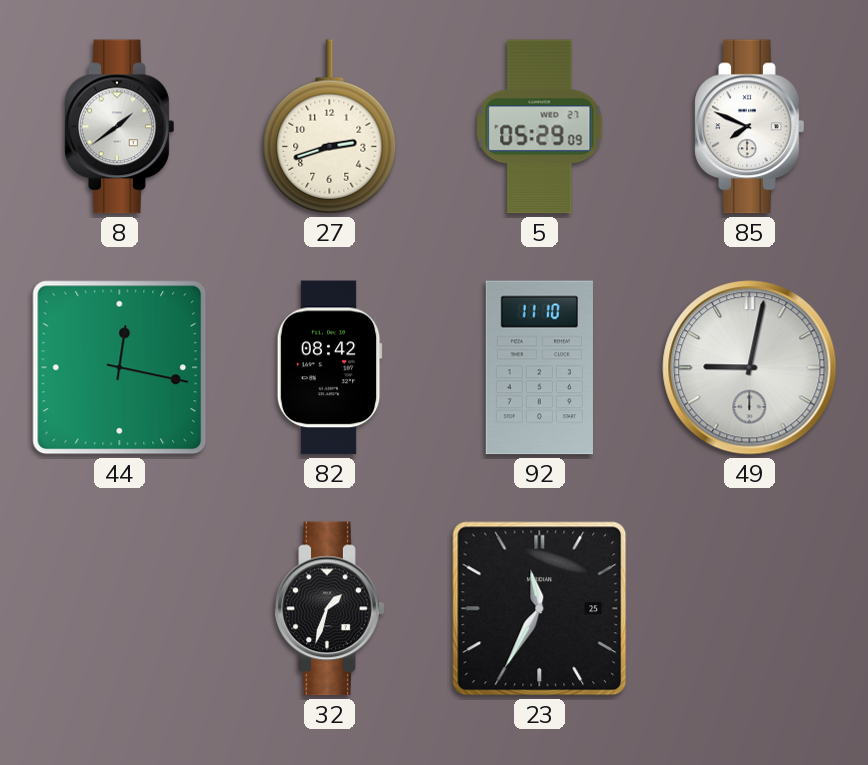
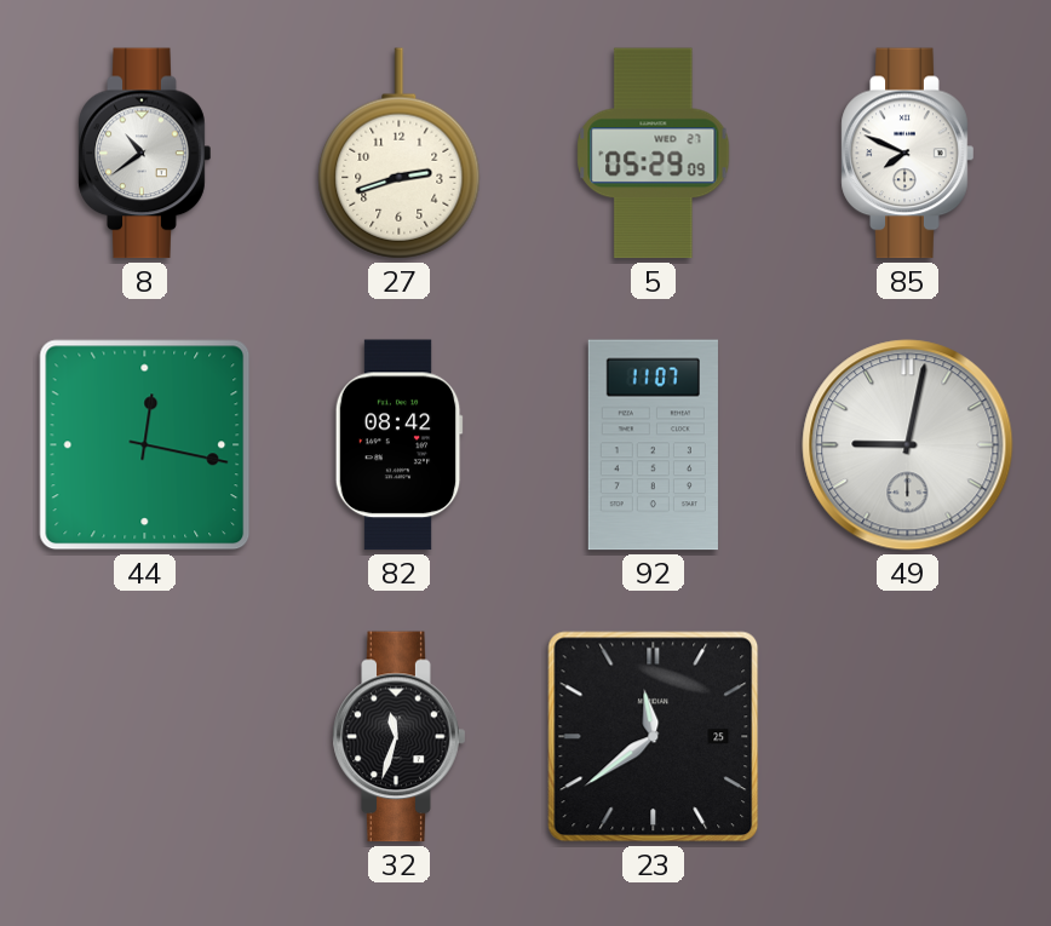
8: 1:39 -> 10:39 (145, 154)
92: 11:10 -> 11:07 (653, 445)
32: 1:33 -> 11:33 (400, 737)
23: 11:35 -> 11:39 (654, 737)
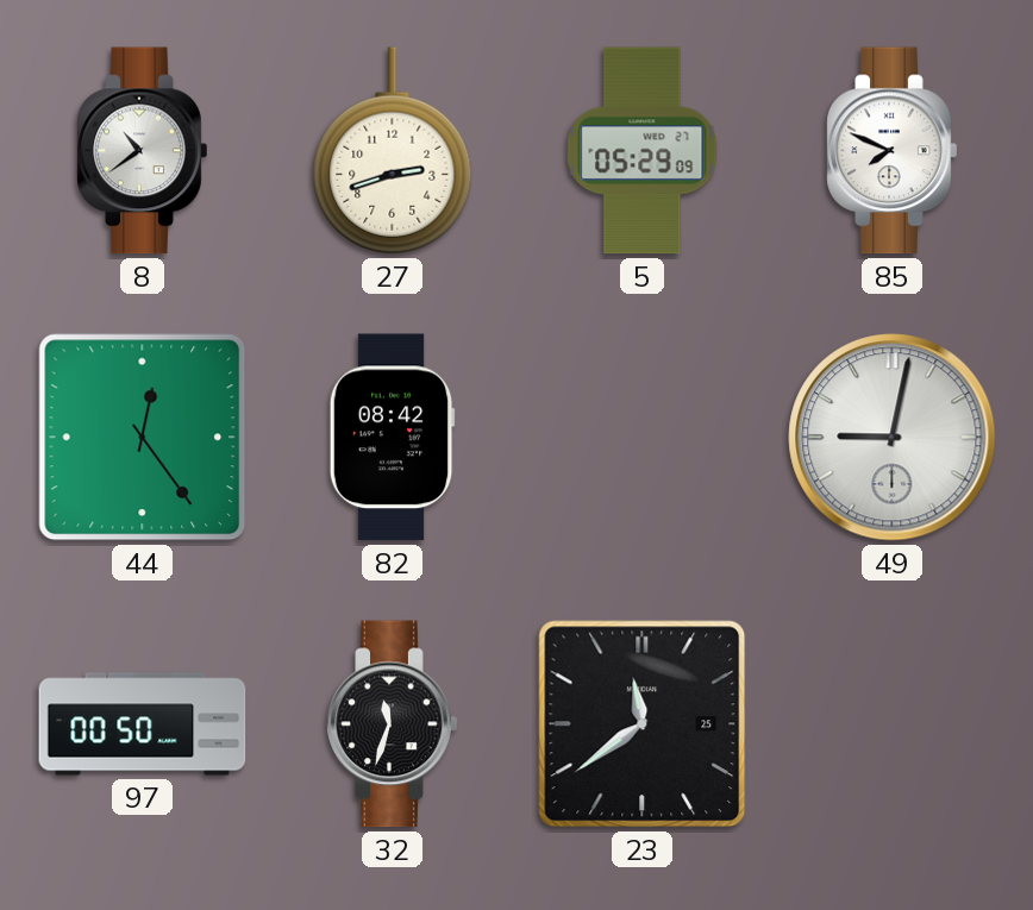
44: 12:17 -> 12:24 (143, 438)
92: 11:07 -> none (653, 445)
97: none -> 00:50 (143, 724)
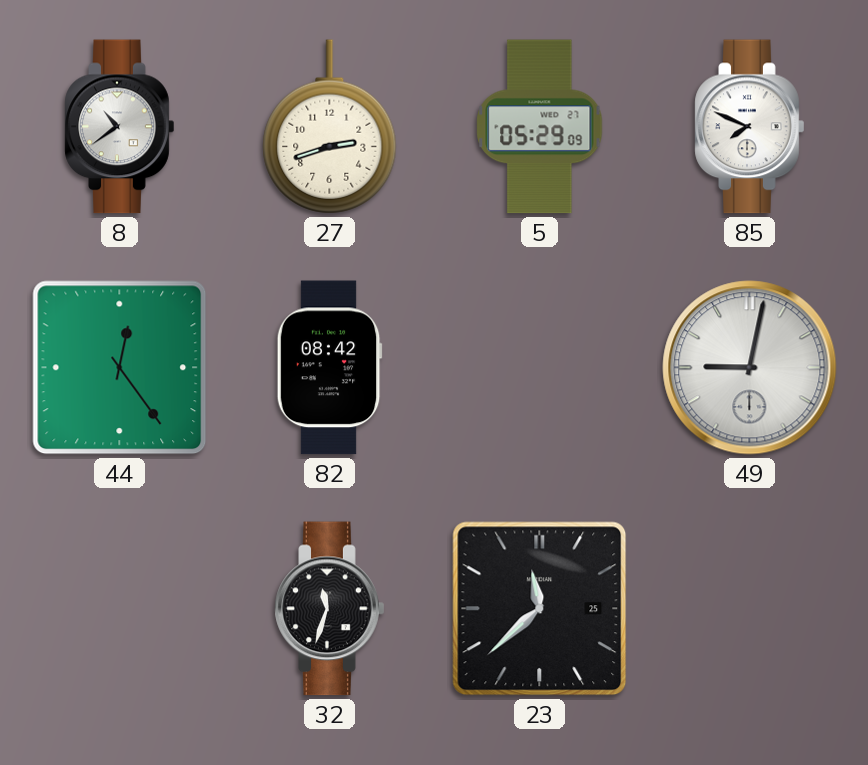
97: 00:50 -> none (143, 724)
23: 11:39 -> 11:38 (540, 609)
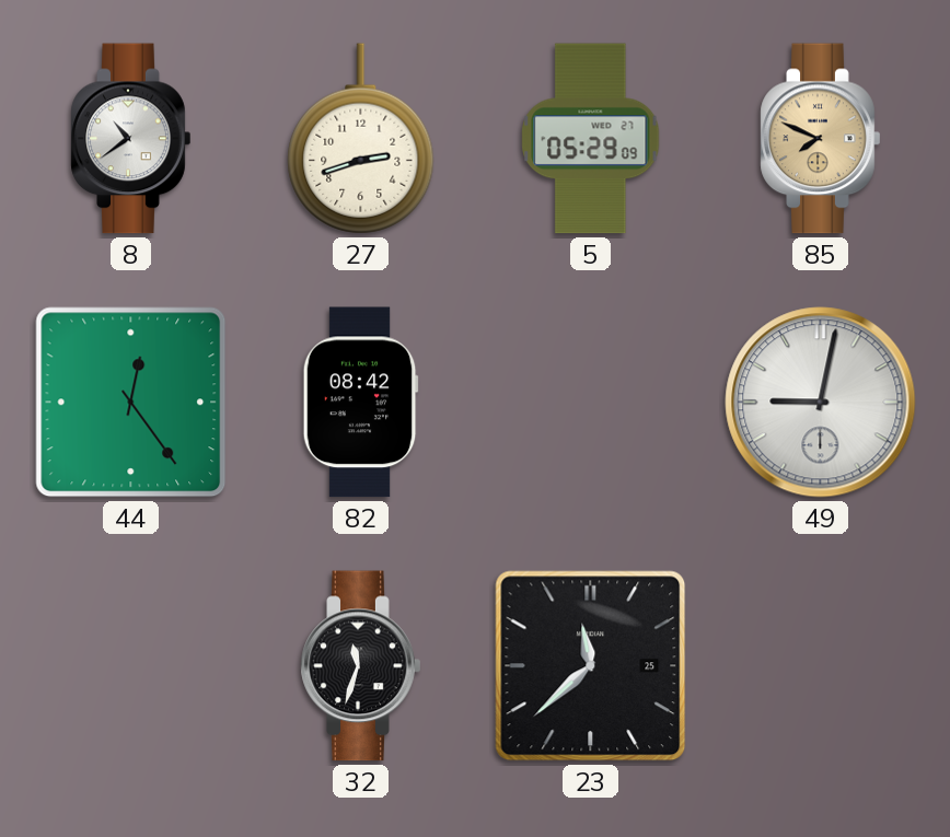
85 dial: white -> champagne (821, 139)
